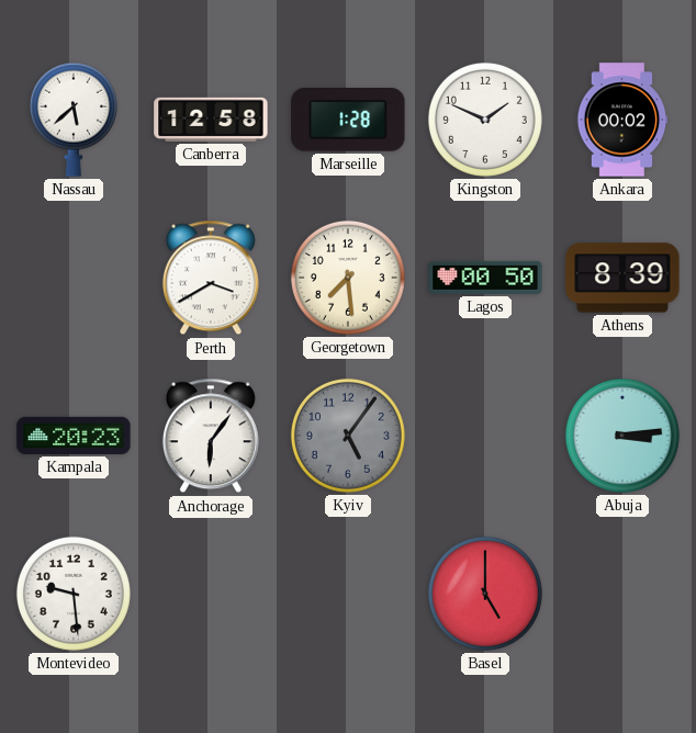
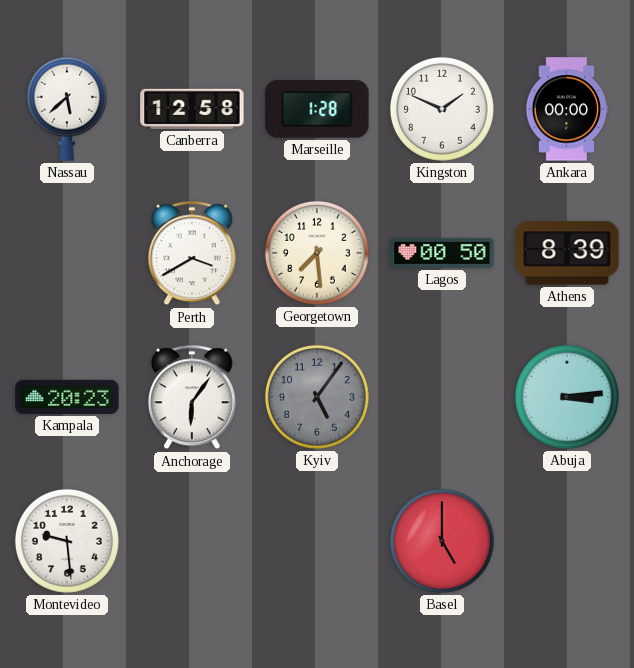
Ankara: 00:02 -> 00:00 (567, 109)
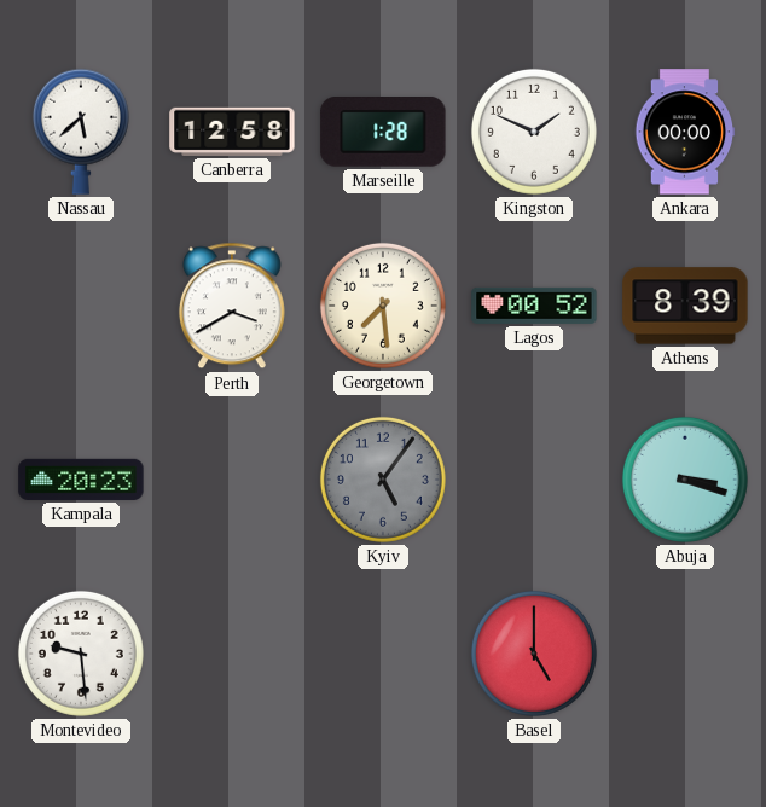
Lagos: 00:50 -> 00:52 (534, 306)
Anchorage: 6:06 -> none (192, 397)
Abuja: 3:14 -> 3:18 (685, 480)
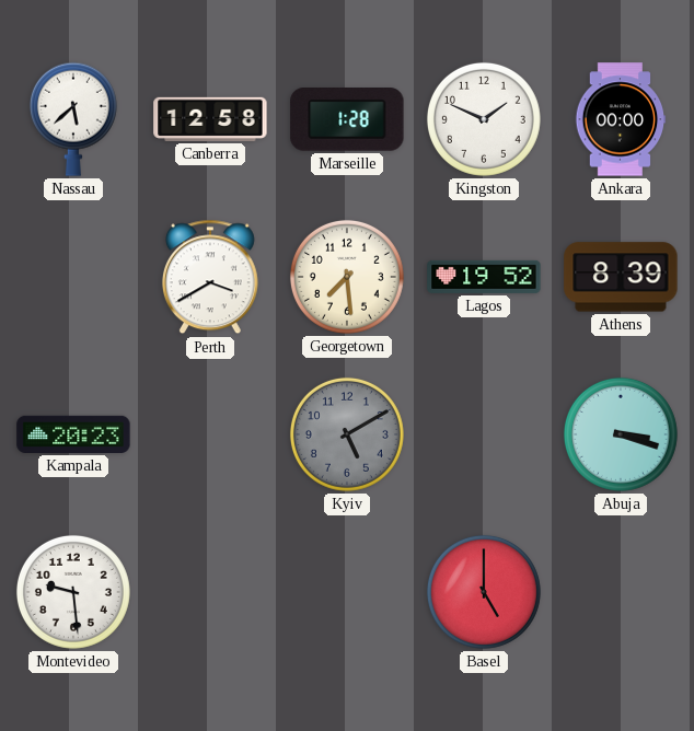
Lagos: 00:52 -> 19:52 (484, 277)
Kyiv: 5:06 -> 5:10 (347, 434)
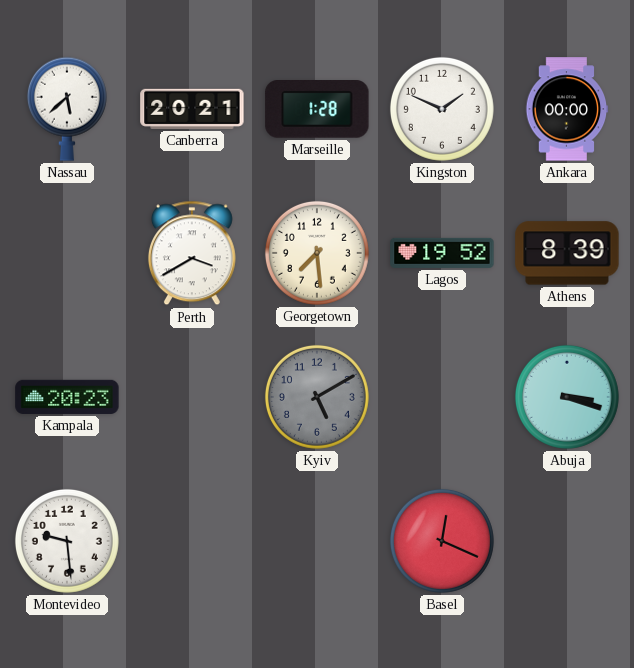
Canberra: 12:58 -> 20:21 (192, 109)
Basel: 5:00 -> 12:19 (442, 541)
